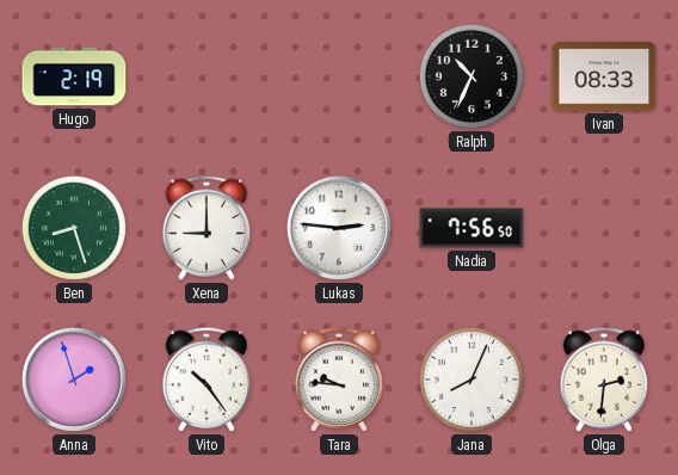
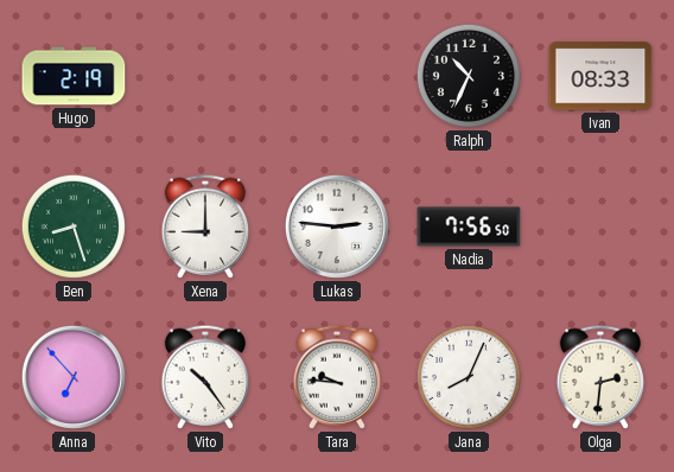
Anna: 1:57 -> 6:53 (74, 377)
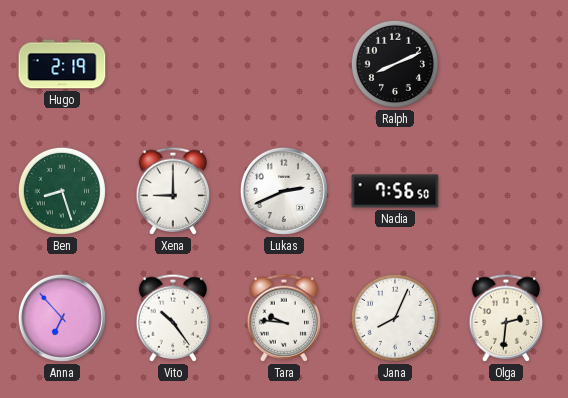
Ralph: 10:34 -> 8:11 (395, 64)
Ivan: 08:33 -> none (600, 76)
Lukas: 2:46 -> 2:41 (284, 191)
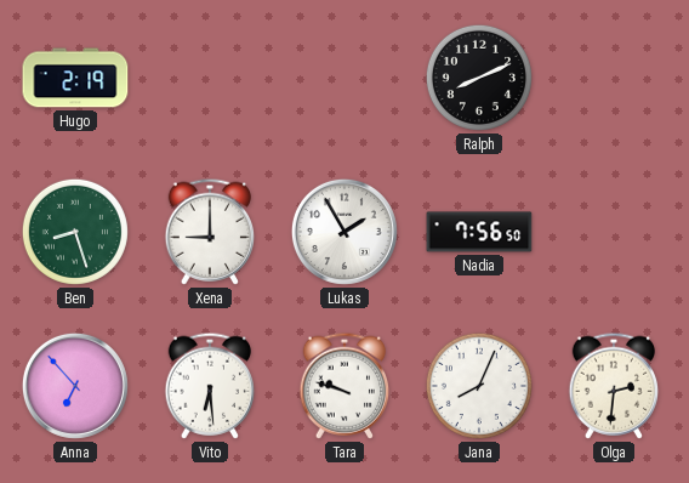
Lukas: 2:41 -> 1:55 (344, 232)
Vito: 10:24 -> 6:29 (210, 386)
Tara: 9:46 -> 9:48 (344, 386)
